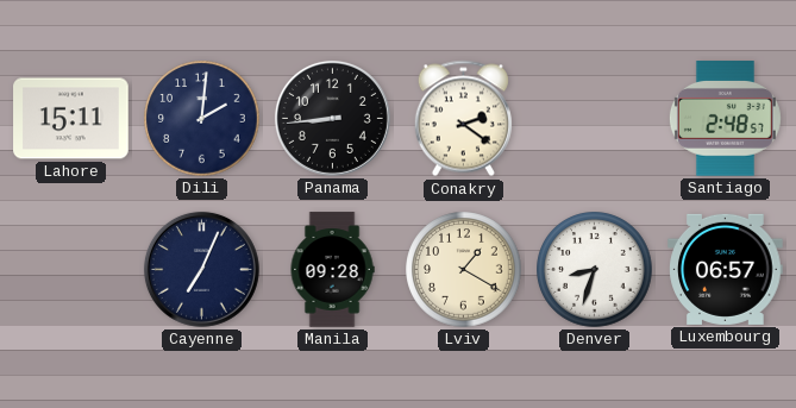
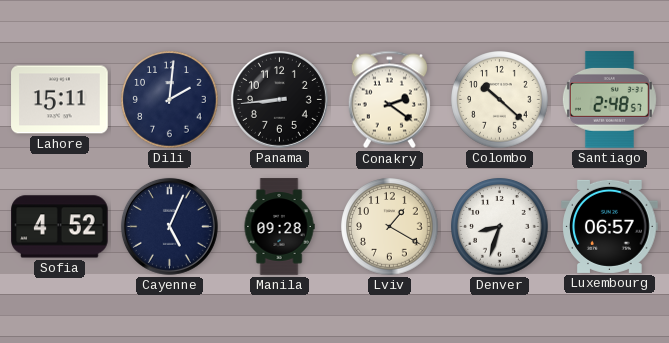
Colombo: none -> 10:22 (500, 100)
Sofia: none -> 4:52 (60, 227)
Cayenne: 7:04 -> 5:04 (169, 226)
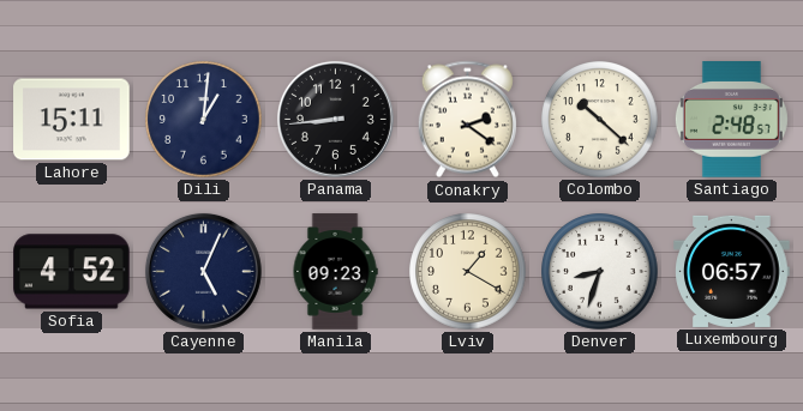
Dili: 2:01 -> 1:01 (204, 120)
Manila: 09:28 -> 09:23 (335, 272)
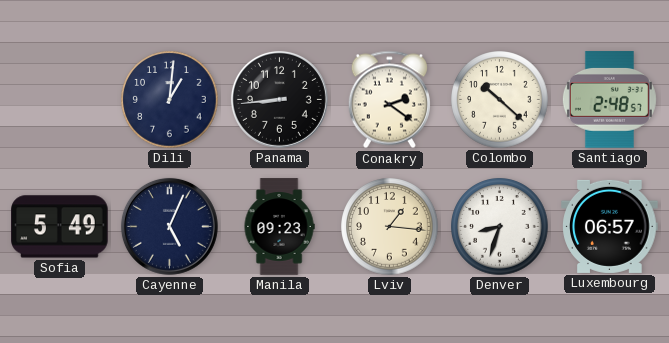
Lahore: 15:11 -> none (72, 120)
Sofia: 4:52 -> 5:49 (60, 227)
Lviv: 1:20 -> 1:16 (390, 227)
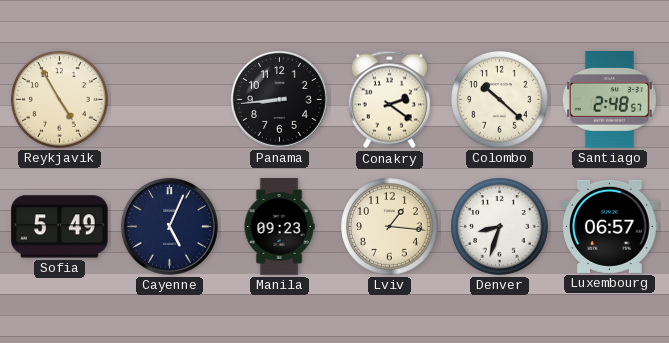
Reykjavik: none -> 4:55 (60, 100)
Dili: 1:01 -> none (170, 100)
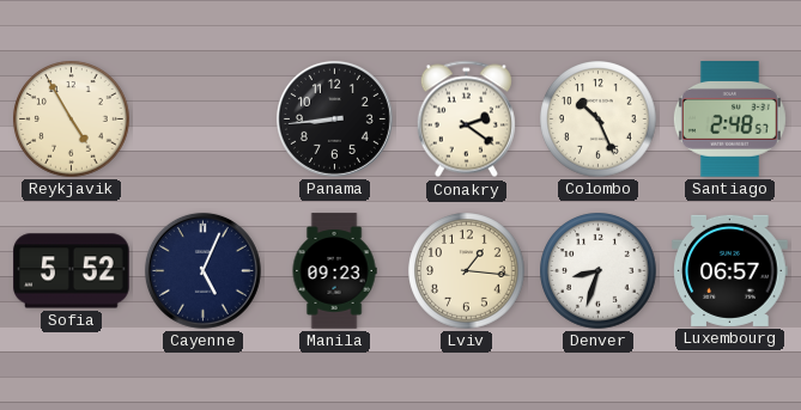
Colombo: 10:22 -> 10:26 (599, 120)
Sofia: 5:49 -> 5:52 (72, 271)
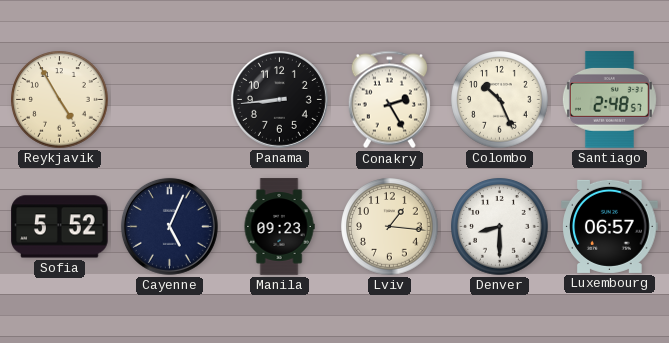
Conakry: 2:21 -> 2:25 (389, 100)
Denver: 8:33 -> 8:30 (500, 227)
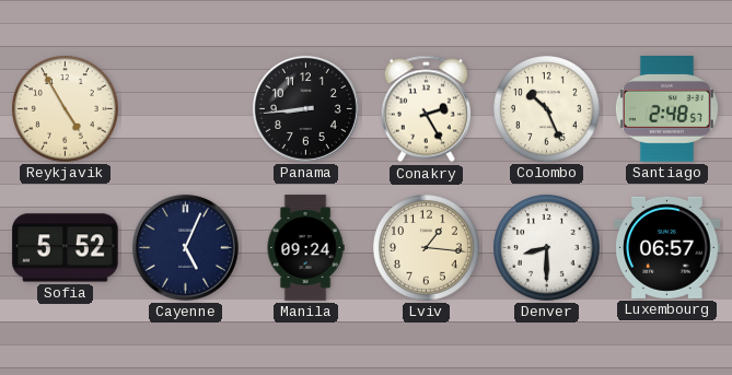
Manila: 09:23 -> 09:24 (305, 248)
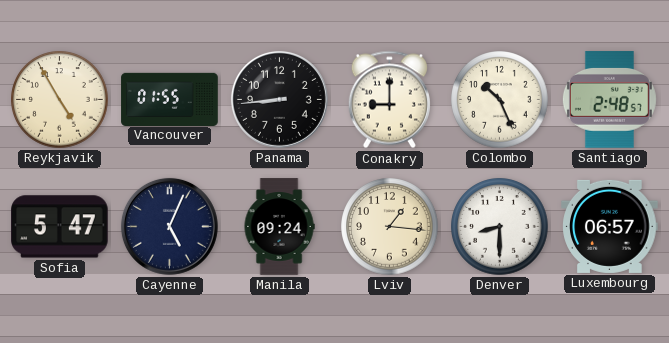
Vancouver: none -> 01:55 (170, 99)
Conakry: 2:25 -> 9:00 (389, 100)
Sofia: 5:52 -> 5:47 (60, 227)
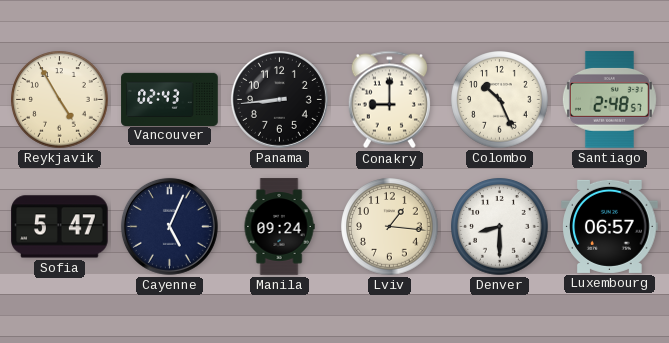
Vancouver: 01:55 -> 02:43 (170, 99)
